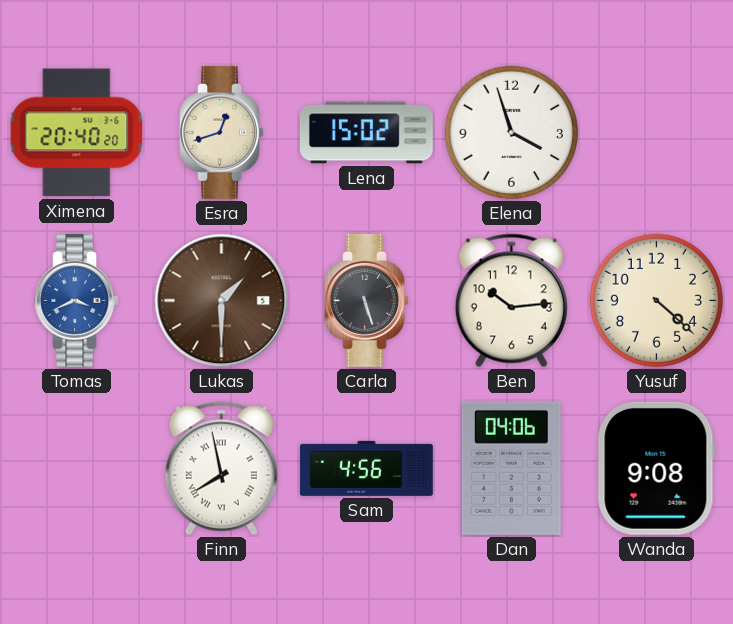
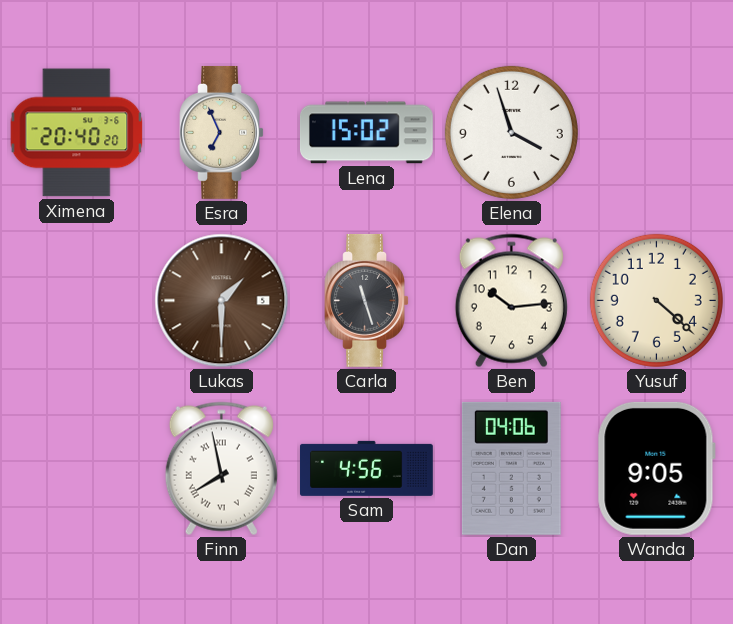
Esra: 12:42 -> 6:56 (221, 132)
Tomas: 3:41 -> none (76, 300)
Carla: 5:27 -> 11:27 (366, 300)
Wanda: 9:08 -> 9:05 (656, 468)
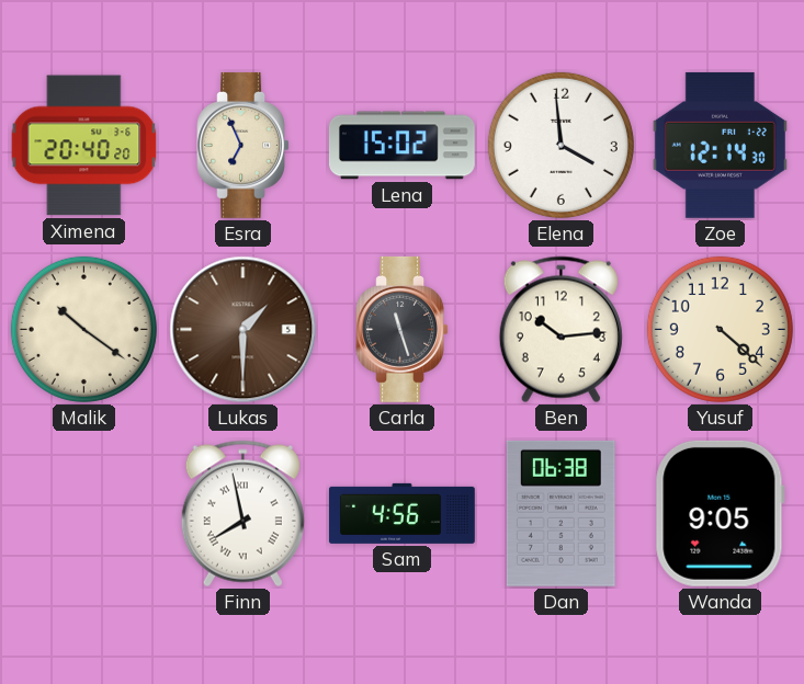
Elena: 3:57 -> 3:59 (560, 145)
Zoe: none -> 12:14 (720, 145)
Malik: none -> 10:21 (83, 329)
Dan: 04:06 -> 06:38 (560, 513)
